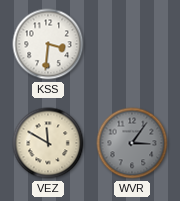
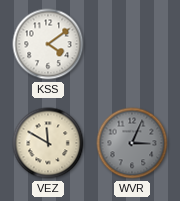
KSS: 3:31 -> 4:09 (48, 44)
WVR: 3:06 -> 3:04 (132, 143)
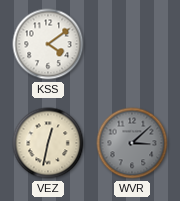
VEZ: 11:50 -> 12:32 (48, 143)
WVR: 3:04 -> 3:08 (132, 143)
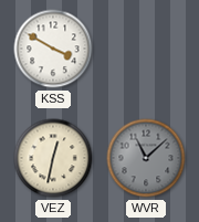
KSS: 4:09 -> 3:50 (53, 49)
WVR: 3:08 -> 11:08 (146, 158)
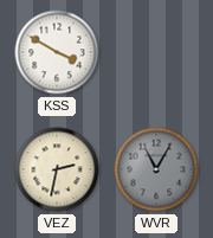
VEZ: 12:32 -> 2:32 (57, 169)
WVR: 11:08 -> 11:05 (156, 169)
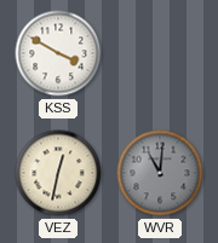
VEZ: 2:32 -> 12:32 (58, 173)
WVR: 11:05 -> 11:01 (160, 173)
